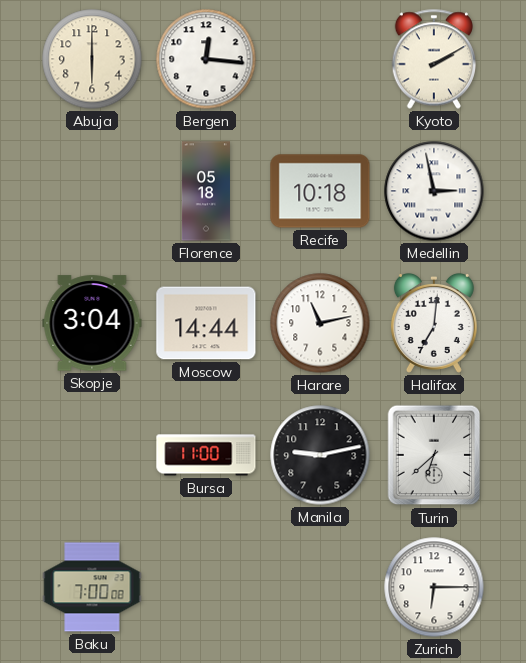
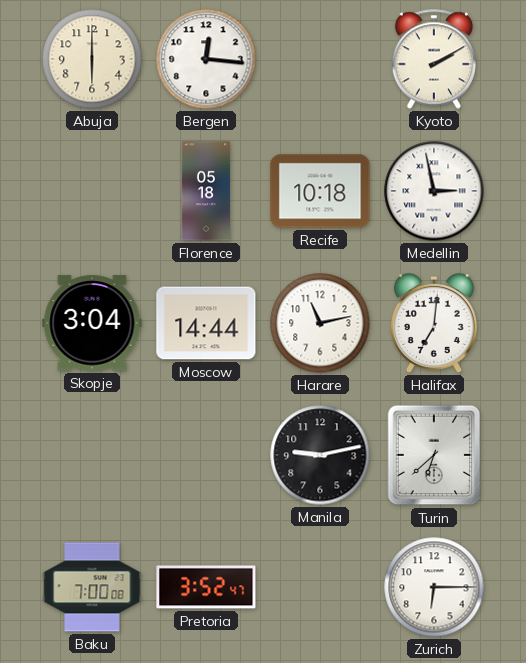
Bursa: 11:00 -> none (206, 455)
Pretoria: none -> 3:52 (206, 587)
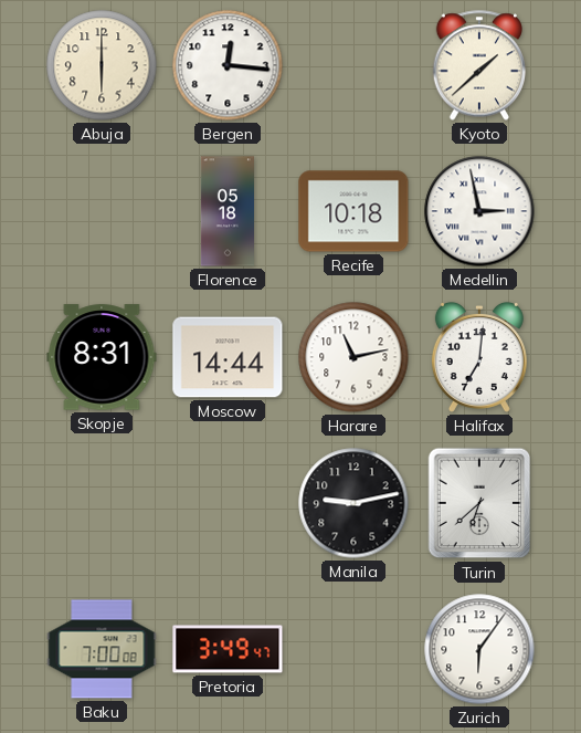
Kyoto: 2:10 -> 1:38 (478, 65)
Skopje: 3:04 -> 8:31 (102, 357)
Pretoria: 3:52 -> 3:49 (228, 649)
Zurich: 6:15 -> 6:06 (479, 649)
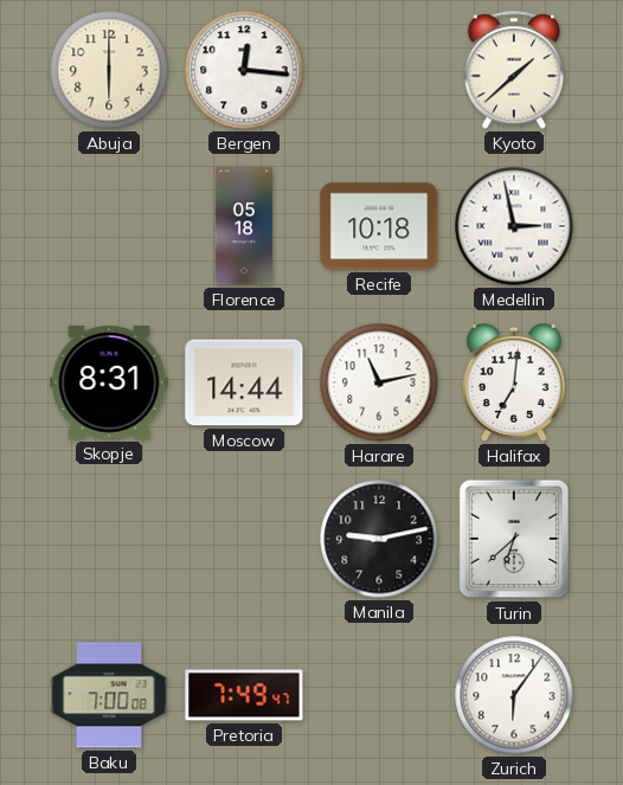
Pretoria: 3:49 -> 7:49 (244, 695)
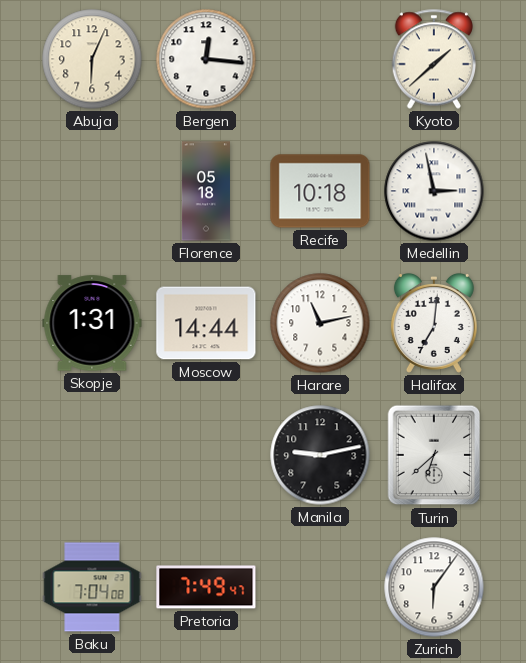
Abuja: 6:00 -> 6:04 (92, 59)
Skopje: 8:31 -> 1:31 (92, 323)
Baku: 7:00 -> 7:04 (92, 587)
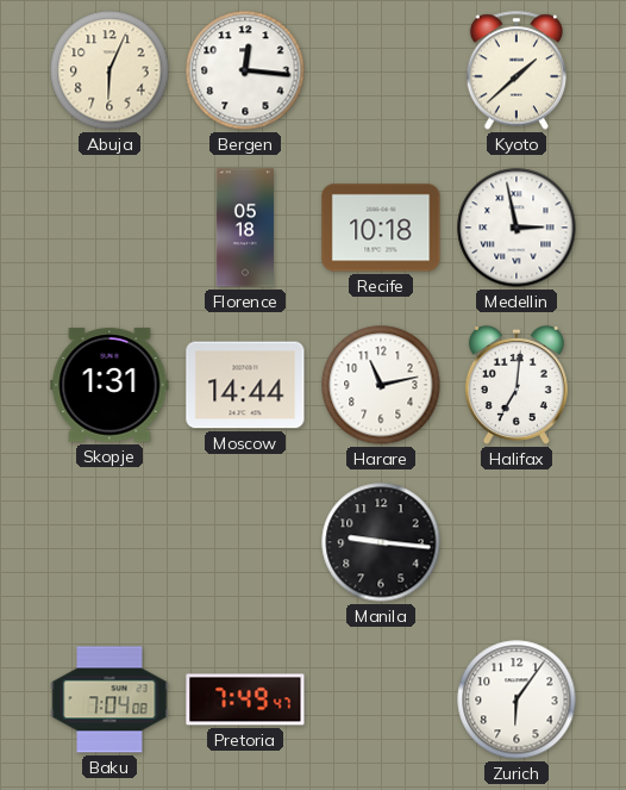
Manila: 9:13 -> 9:16 (381, 542)
Turin: 6:38 -> none (434, 455)
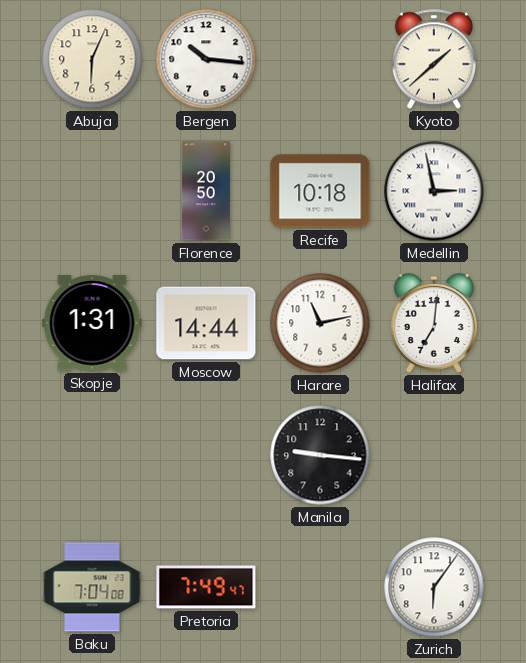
Bergen: 12:16 -> 10:16 (206, 59)
Florence: 05:18 -> 20:50 (206, 191)
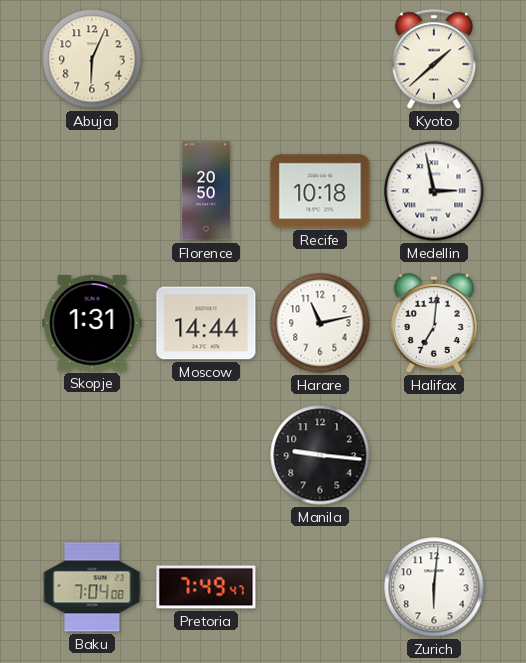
Bergen: 10:16 -> none (206, 59)
Zurich: 6:06 -> 6:01 (434, 587)
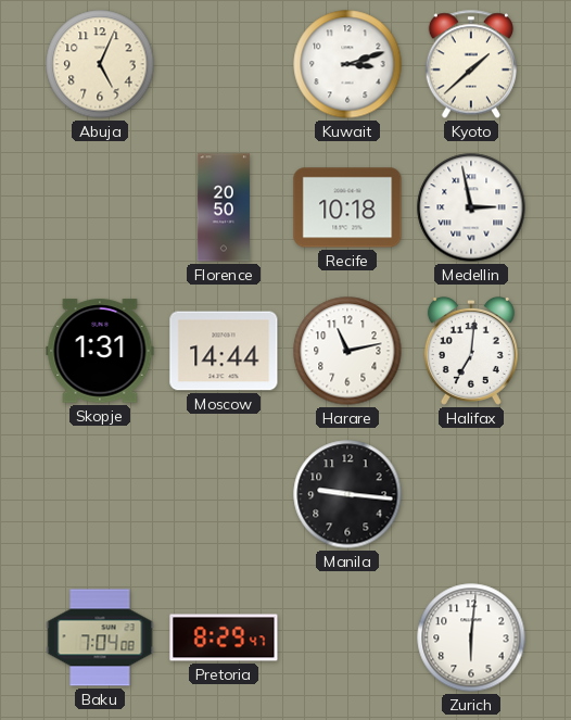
Abuja: 6:04 -> 5:04 (100, 64)
Kuwait: none -> 3:12 (347, 64)
Pretoria: 7:49 -> 8:29 (224, 637)
